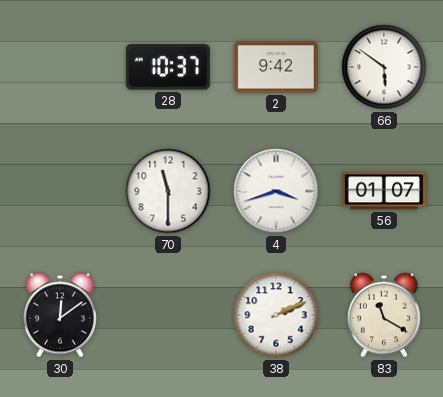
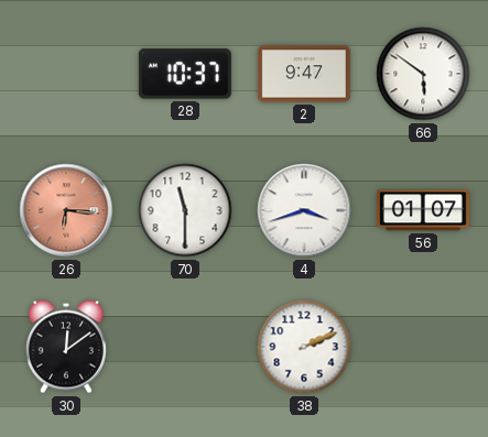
2: 9:42 -> 9:47 (304, 74)
26: none -> 6:16 (66, 210)
83: 11:20 -> none (384, 315)
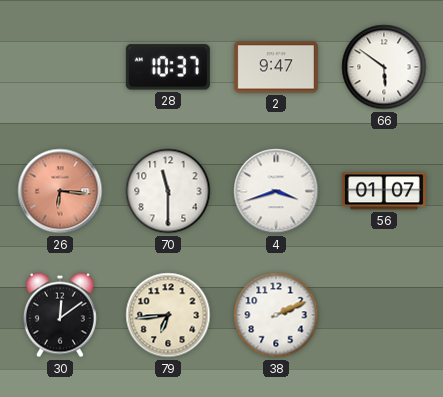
79: none -> 6:44 (168, 315)
